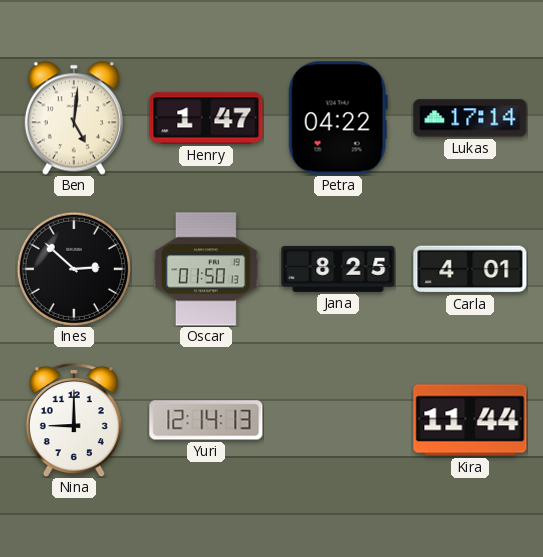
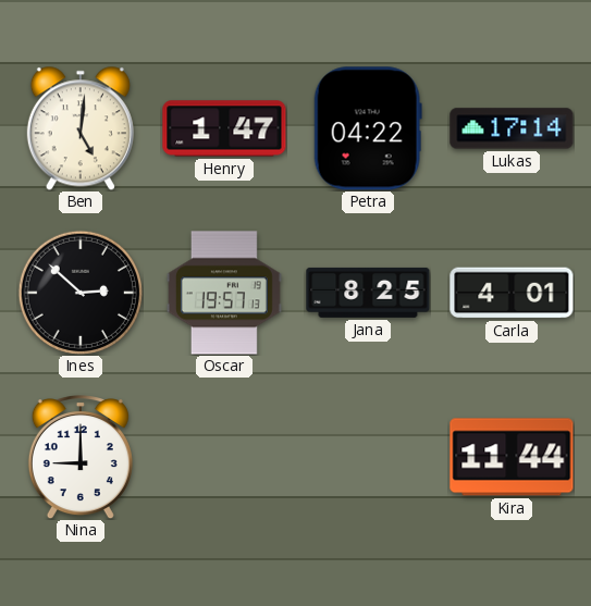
Oscar: 01:50 -> 19:57 (224, 293)
Yuri: 12:14 -> none (206, 420)
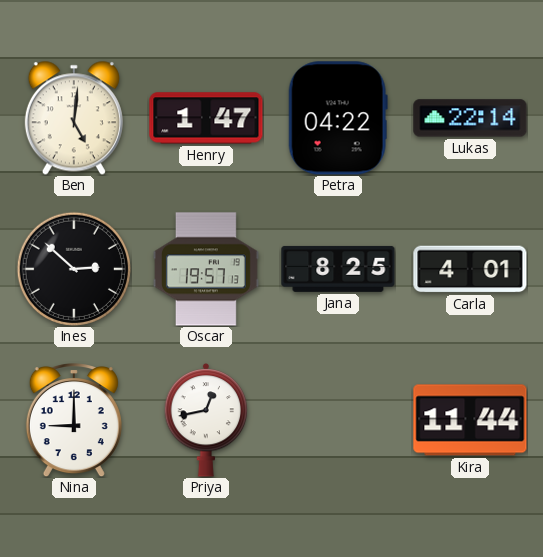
Lukas: 17:14 -> 22:14 (470, 118)
Priya: none -> 12:43 (206, 420)
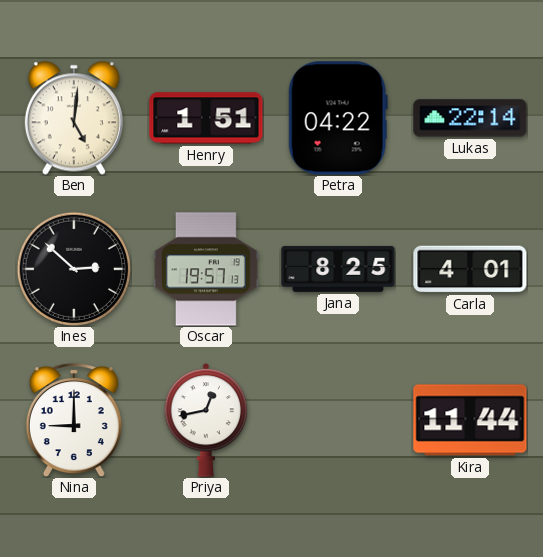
Henry: 1:47 -> 1:51 (206, 118)
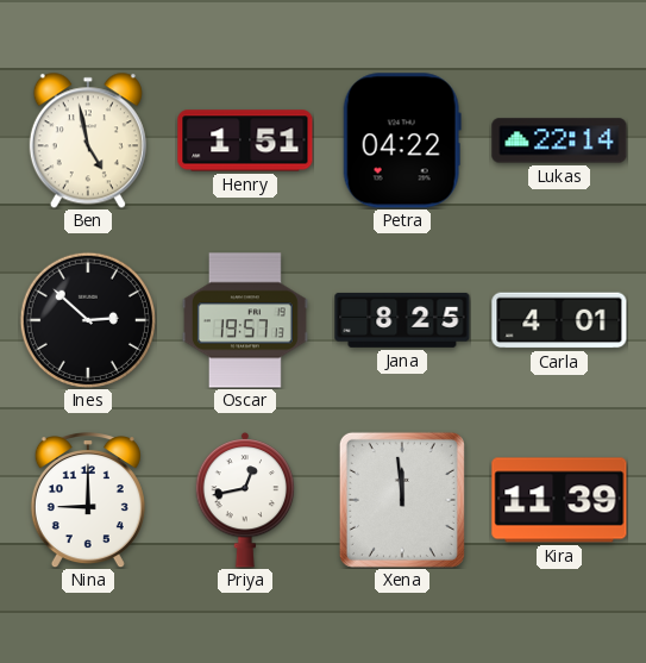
Ben: 5:01 -> 4:58 (88, 140)
Xena: none -> 11:59 (402, 500)
Kira: 11:44 -> 11:39 (559, 500)
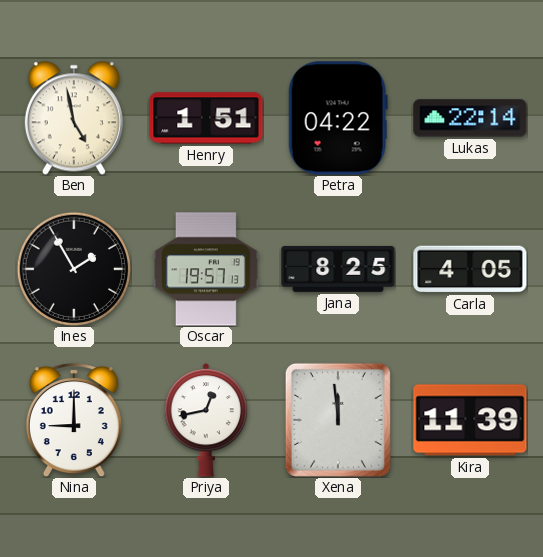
Ines: 2:52 -> 1:55 (74, 269)
Carla: 4:01 -> 4:05 (470, 269)
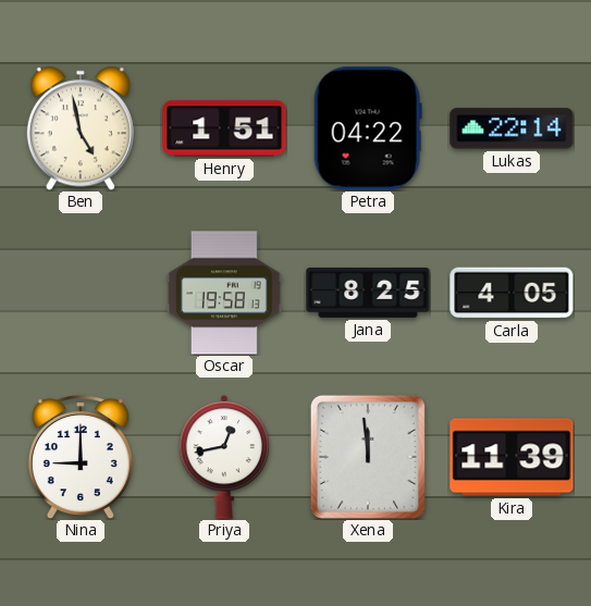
Ines: 1:55 -> none (74, 269)
Oscar: 19:57 -> 19:58 (224, 293)
